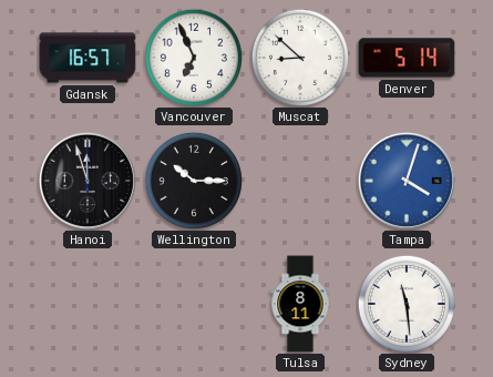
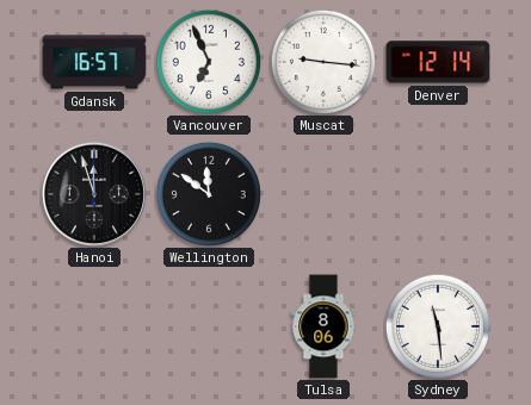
Muscat: 8:52 -> 9:16 (323, 62)
Denver: 5:14 -> 12:14 (438, 62)
Wellington: 10:15 -> 11:51 (209, 194)
Tampa: 4:03 -> none (407, 181)
Tulsa: 8:11 -> 8:06 (323, 326)
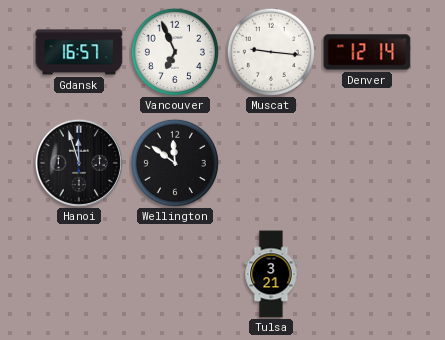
Tulsa: 8:06 -> 3:21 (271, 274)
Sydney: 11:29 -> none (438, 326)
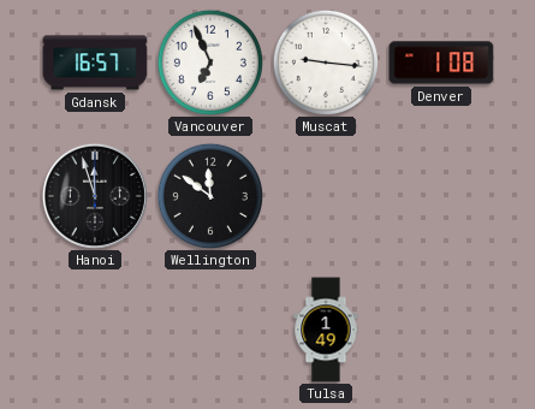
Denver: 12:14 -> 1:08 (441, 63)
Tulsa: 3:21 -> 1:49 (326, 330)
